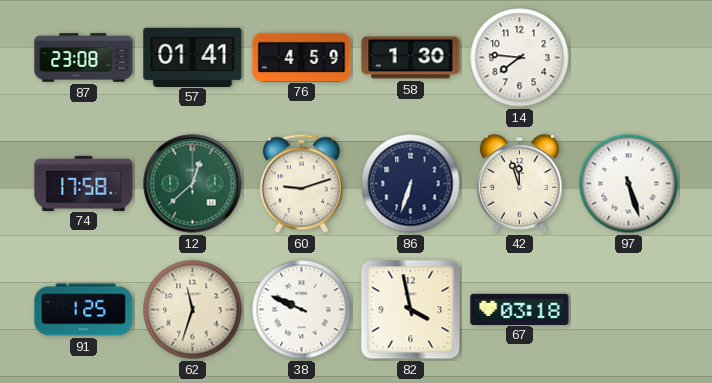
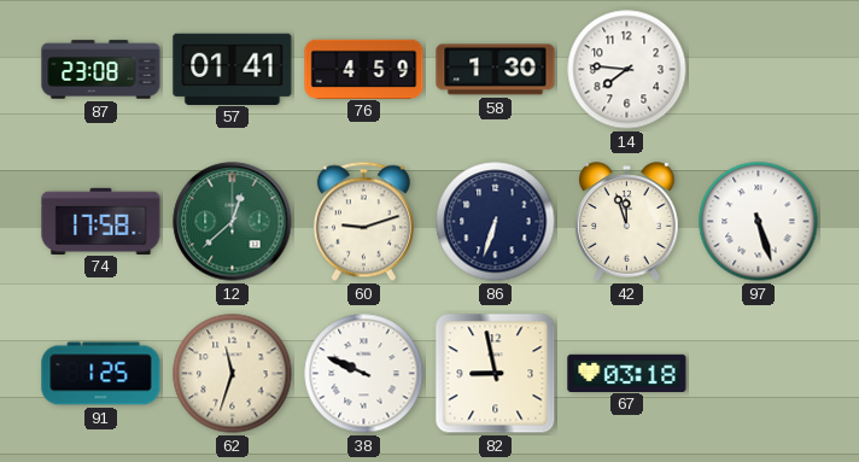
82: 3:58 -> 8:58 (496, 374)
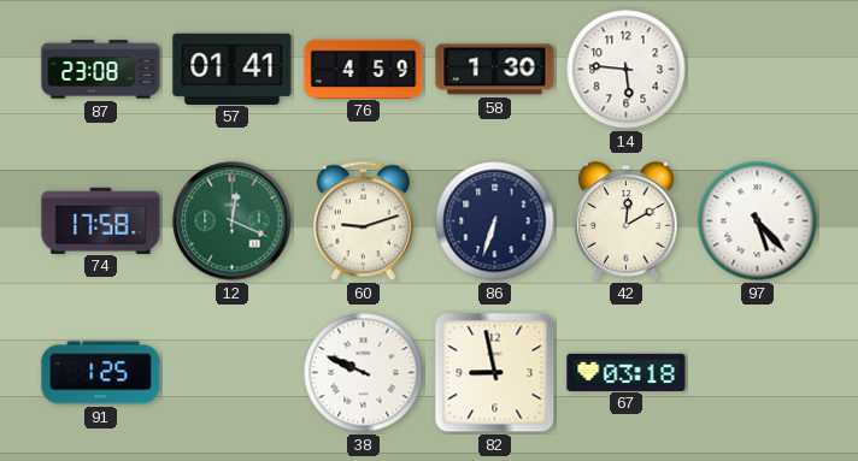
14: 7:46 -> 5:46 (627, 70)
12: 12:38 -> 12:19 (233, 221)
42: 11:57 -> 12:10 (627, 221)
97: 5:27 -> 5:23 (758, 221)
62: 11:33 -> none (233, 374)
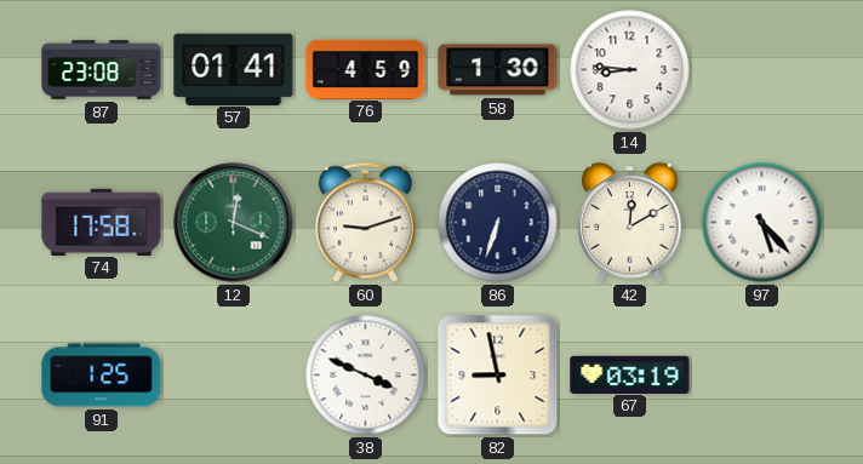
14: 5:46 -> 8:46 (630, 70)
38: 9:49 -> 3:49 (366, 376)
67: 03:18 -> 03:19 (630, 374)
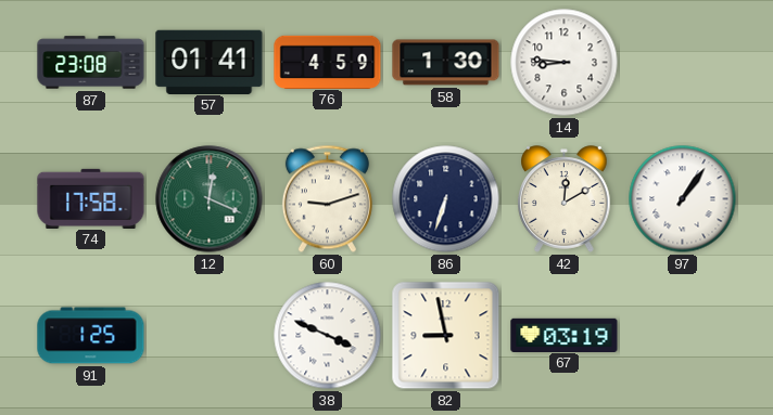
97: 5:23 -> 1:06 (683, 199)
